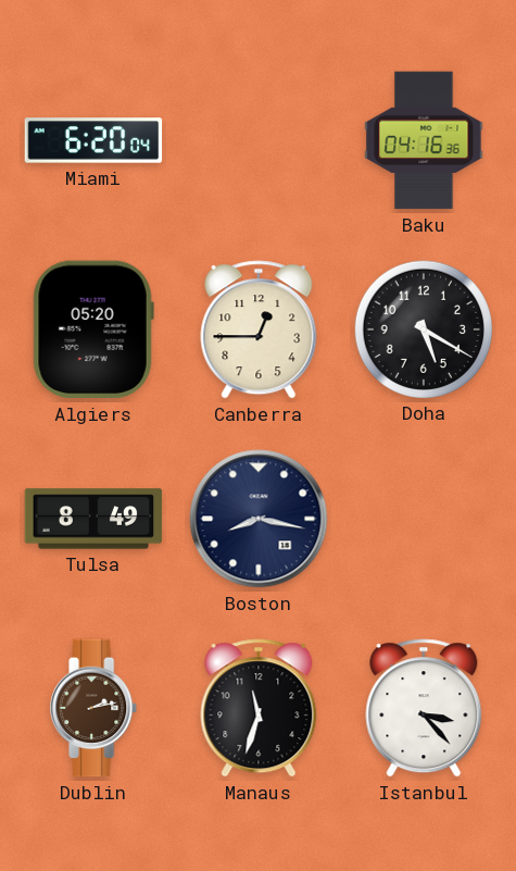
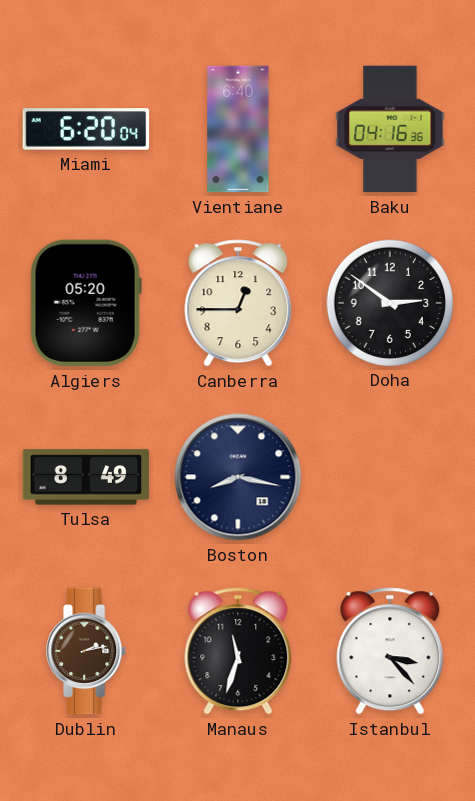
Vientiane: none -> 6:40 (238, 129)
Doha: 5:20 -> 2:51 (389, 302)
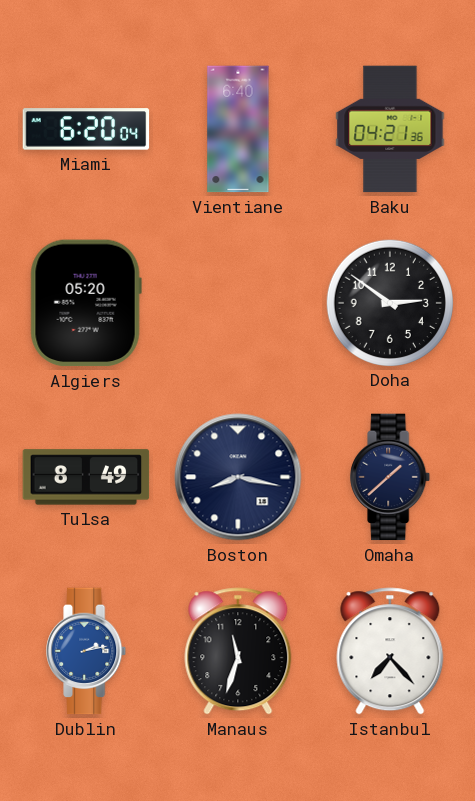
Baku: 04:16 -> 04:21 (390, 129)
Canberra: 12:45 -> none (238, 303)
Omaha: none -> 1:38 (391, 477)
Dublin dial: brown -> blue (87, 651)
Istanbul: 3:23 -> 7:23 (390, 651)
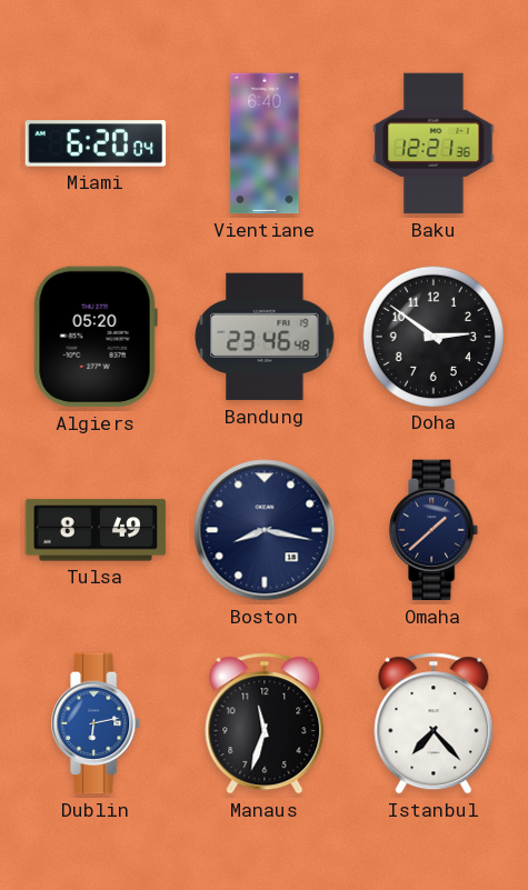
Baku: 04:21 -> 12:21 (434, 143)
Bandung: none -> 23:46 (265, 337)
Dublin: 2:13 -> 6:13 (97, 723)
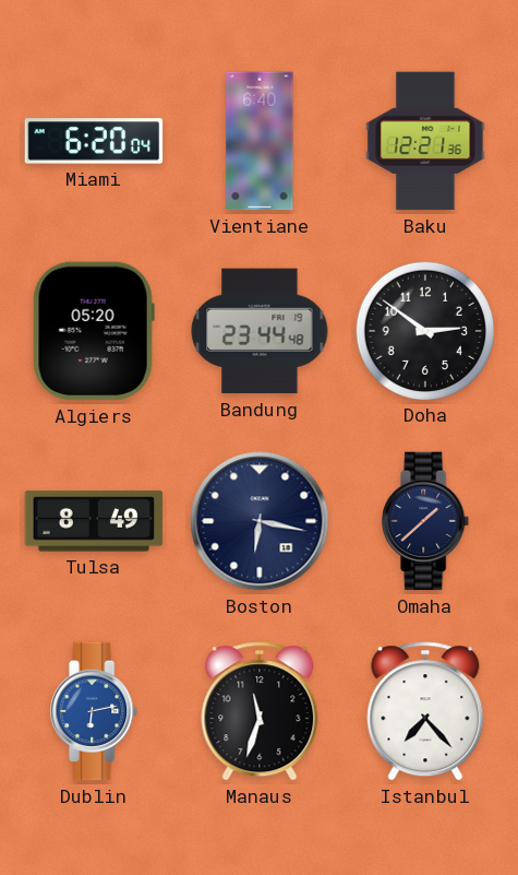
Bandung: 23:46 -> 23:44 (260, 331)
Boston: 8:17 -> 6:17 (260, 521)
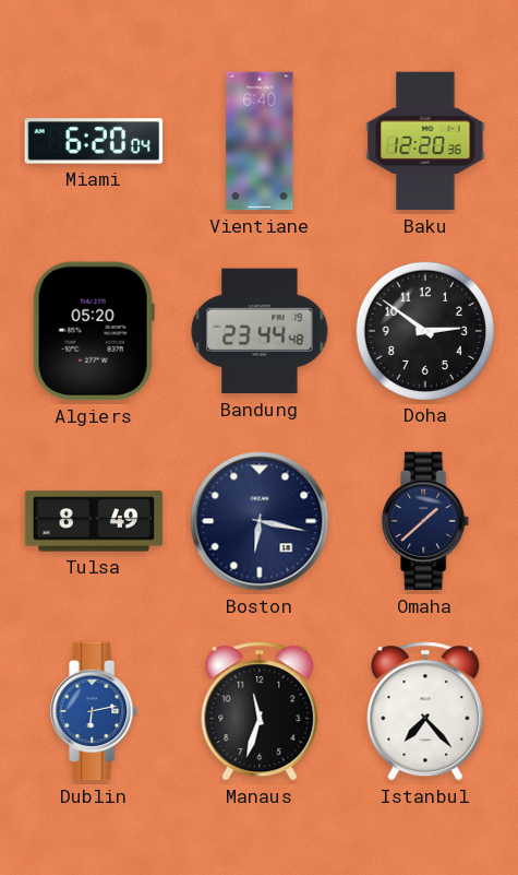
Baku: 12:21 -> 12:20 (425, 141)
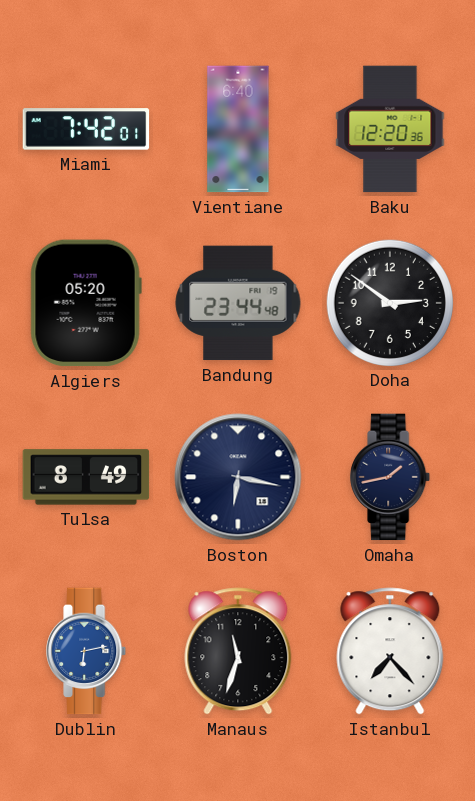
Miami: 6:20 -> 7:42 (86, 129)
Omaha: 1:38 -> 1:43 (391, 477)
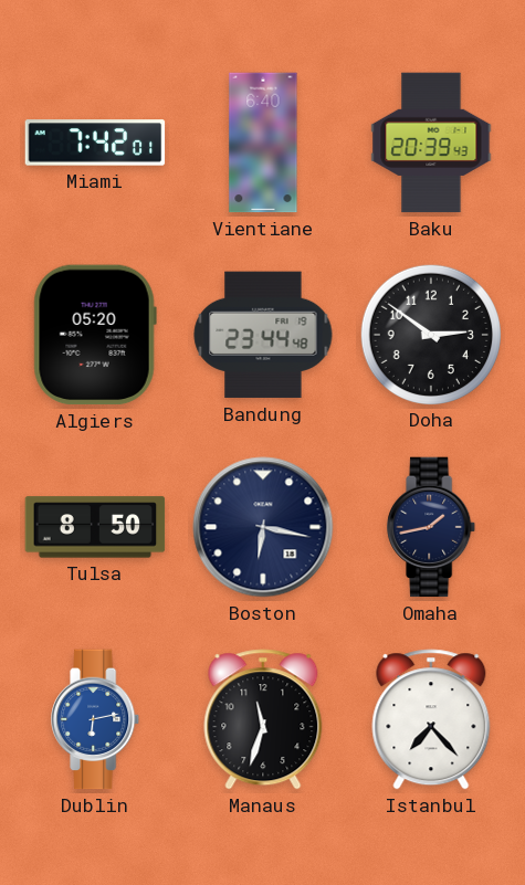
Baku: 12:20 -> 20:39 (431, 143)
Tulsa: 8:49 -> 8:50 (95, 527)
